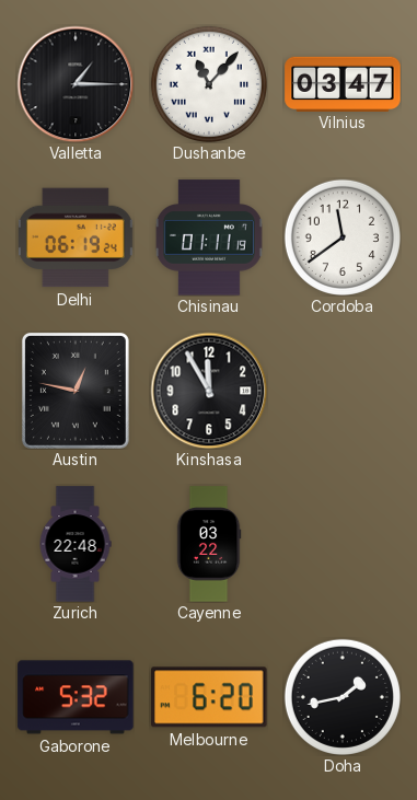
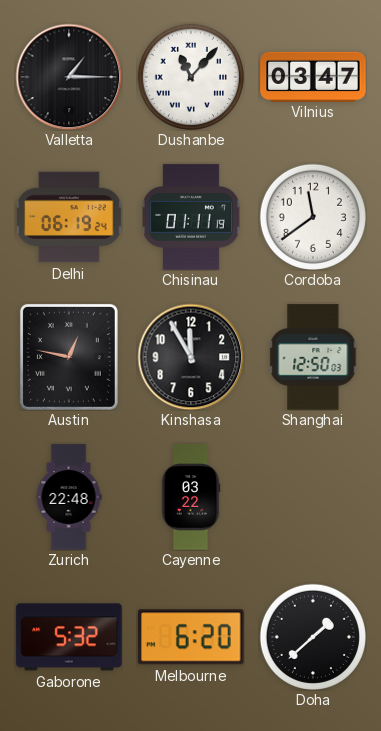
Shanghai: none -> 12:50 (313, 357)
Doha: 1:43 -> 1:38 (313, 637)
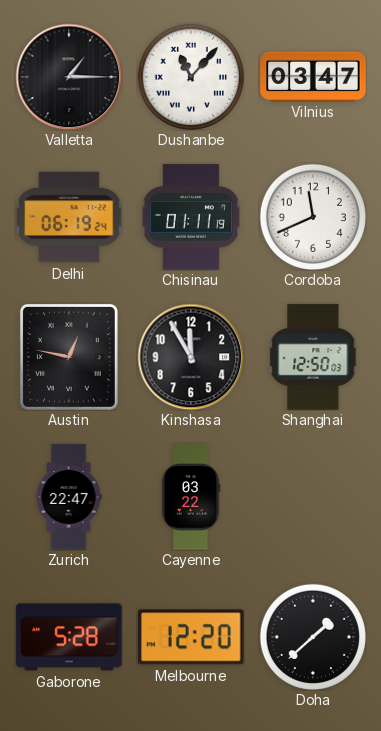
Cordoba: 11:39 -> 11:41 (313, 217)
Zurich: 22:48 -> 22:47 (69, 497)
Gaborone: 5:32 -> 5:28 (69, 637)
Melbourne: 6:20 -> 12:20 (192, 637)
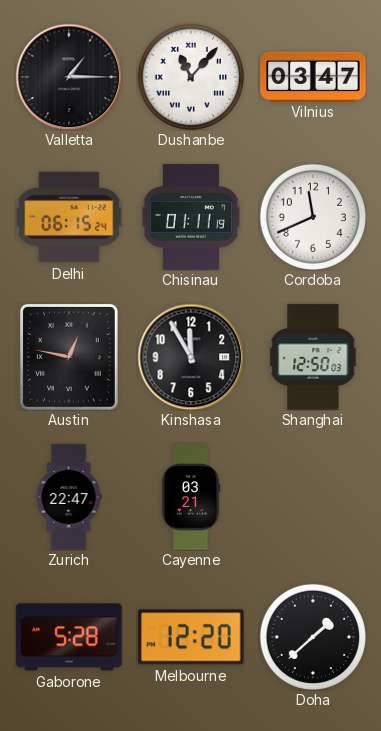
Delhi: 06:19 -> 06:15 (70, 217)
Cayenne: 03:22 -> 03:21 (191, 497)
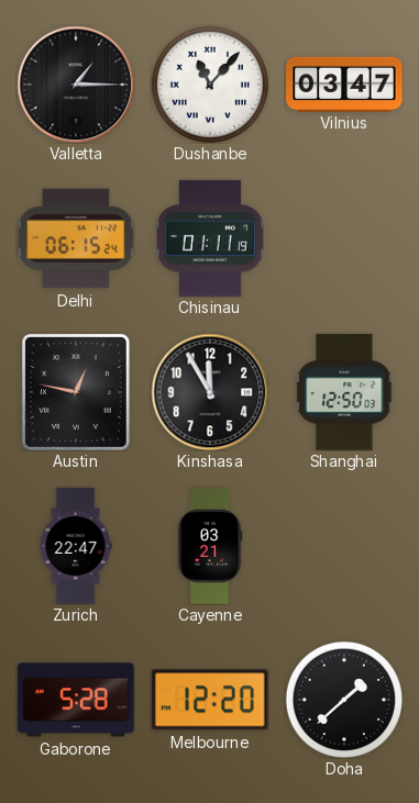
Cordoba: 11:41 -> none (313, 217)
